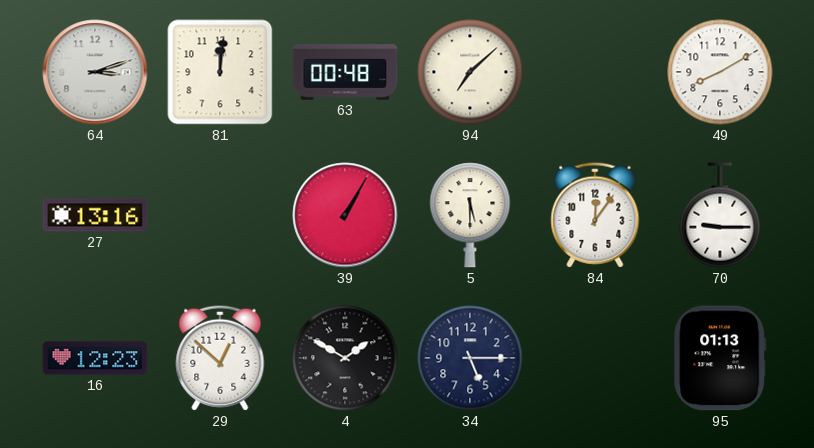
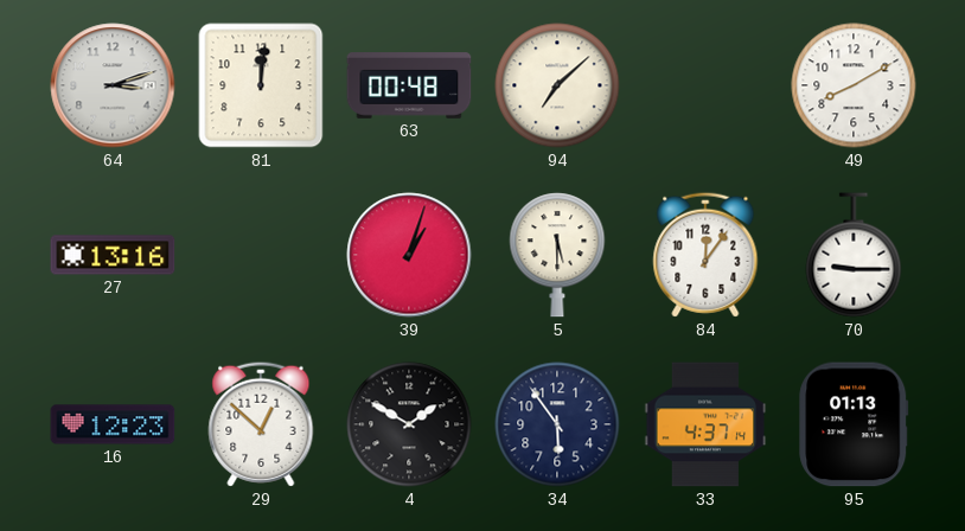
39: 1:05 -> 1:03 (409, 255)
34: 5:15 -> 5:54 (557, 424)
33: none -> 4:37 (705, 424)
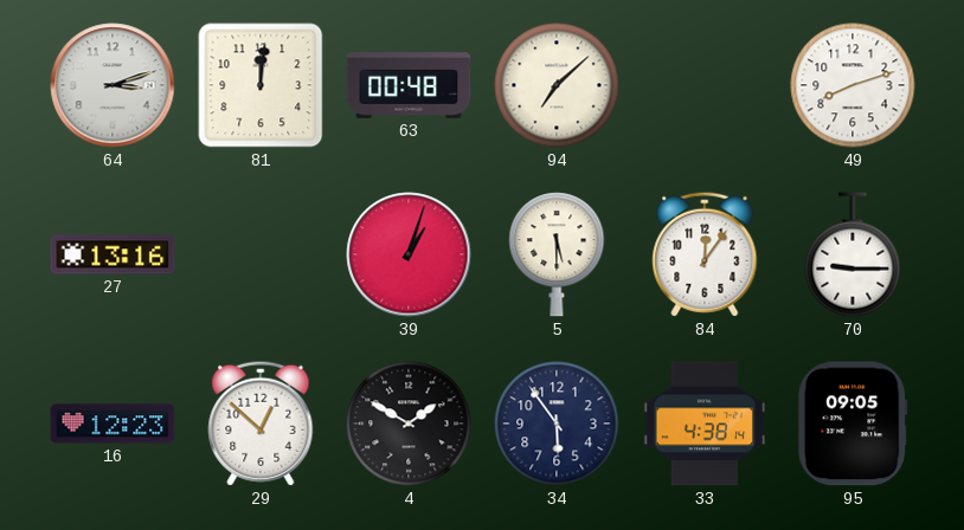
49: 8:10 -> 8:12 (853, 85)
33: 4:37 -> 4:38 (705, 424)
95: 01:13 -> 09:05 (853, 424)
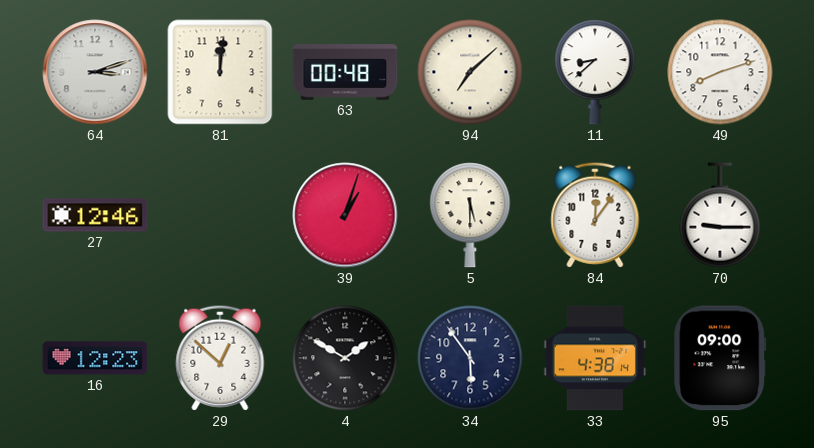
11: none -> 8:38 (595, 72)
27: 13:16 -> 12:46 (95, 215)
95: 09:05 -> 09:00 (720, 358)
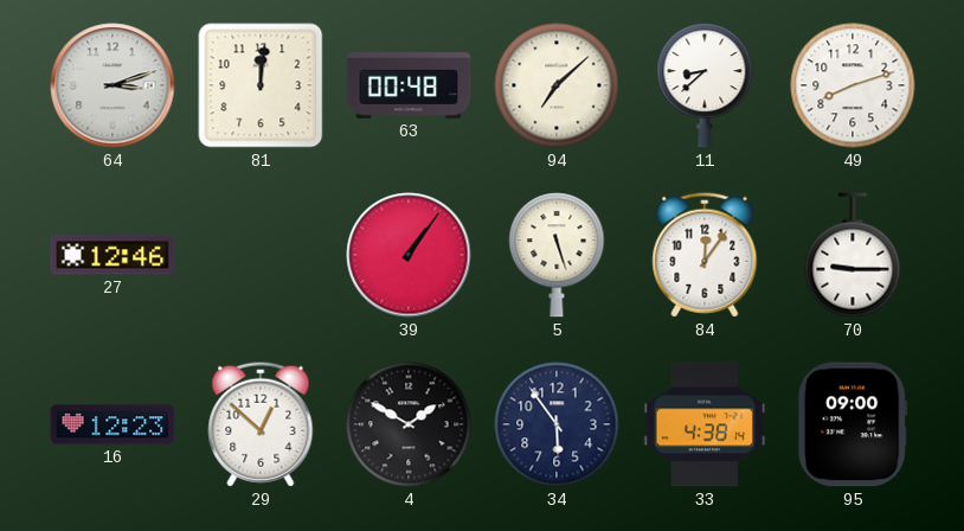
39: 1:03 -> 1:06 (409, 255)
5: 5:30 -> 5:27 (557, 255)
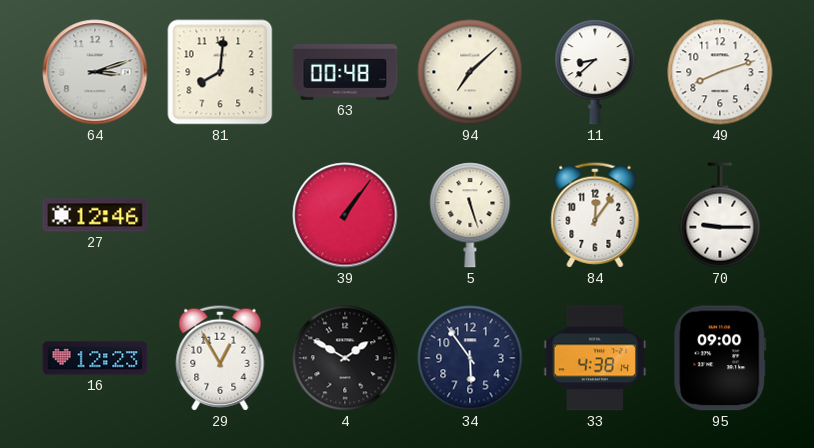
81: 12:01 -> 8:01 (220, 72)
29: 12:52 -> 12:55 (220, 358)
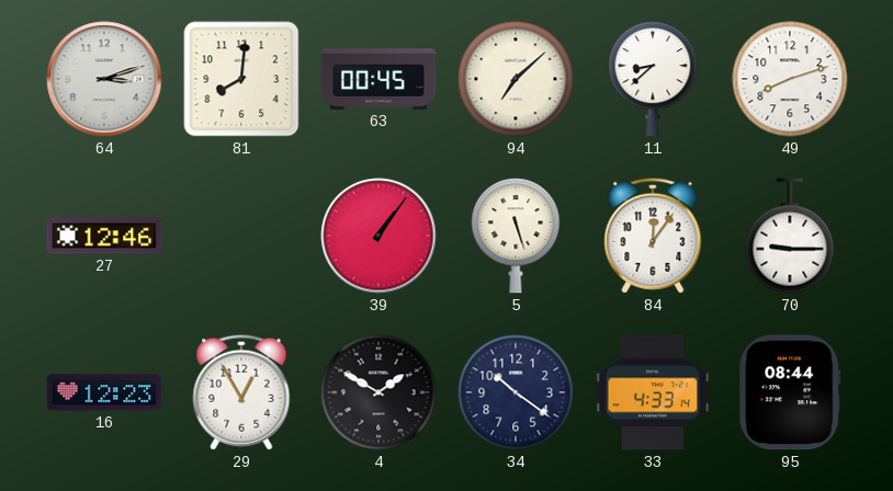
63: 00:48 -> 00:45 (378, 79)
34: 5:54 -> 10:21 (516, 392)
33: 4:38 -> 4:33 (653, 392)
95: 09:00 -> 08:44 (790, 392)
